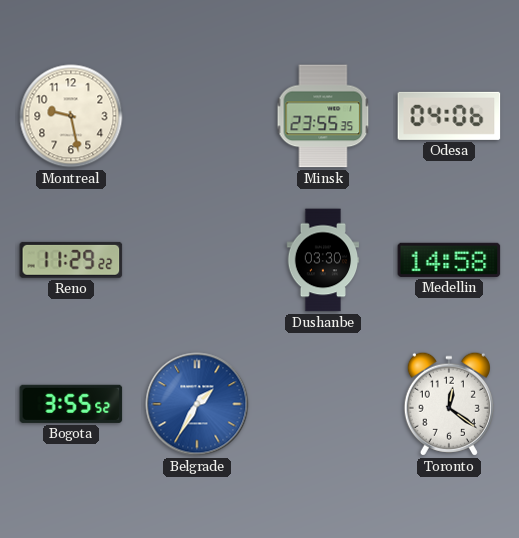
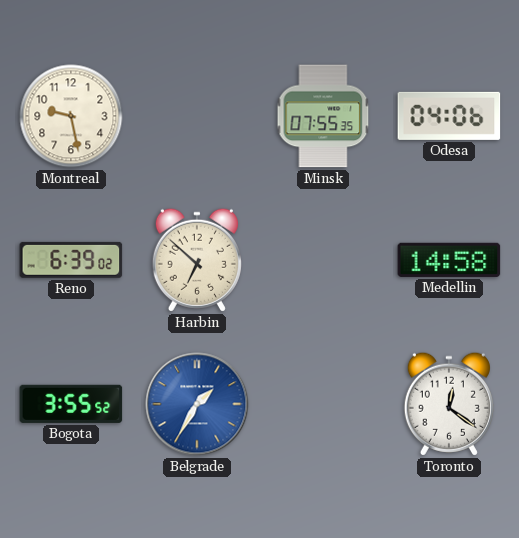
Minsk: 23:55 -> 07:55 (323, 116)
Reno: 11:29 -> 6:39 (71, 260)
Harbin: none -> 6:52 (197, 260)
Dushanbe: 03:30 -> none (323, 260)
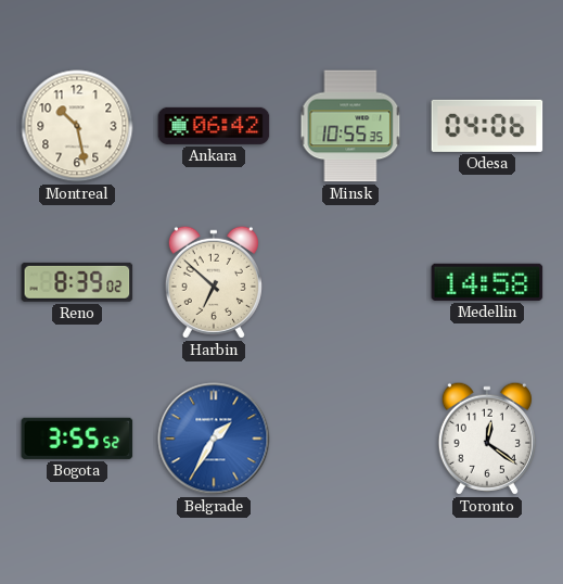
Montreal: 9:28 -> 10:28 (77, 126)
Ankara: none -> 06:42 (214, 126)
Minsk: 07:55 -> 10:55 (350, 126)
Reno: 6:39 -> 8:39 (77, 282)
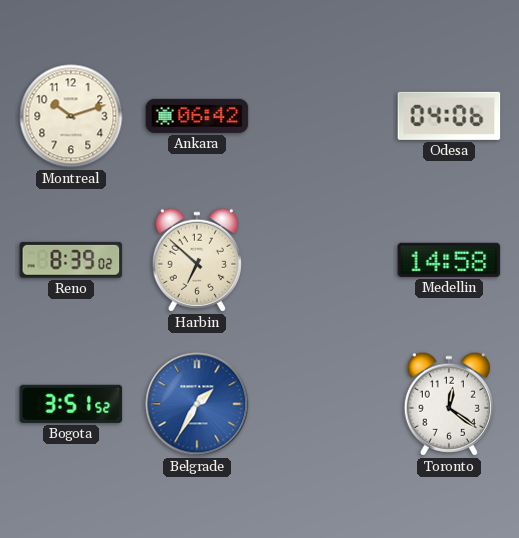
Montreal: 10:28 -> 10:12 (71, 116)
Minsk: 10:55 -> none (350, 126)
Bogota: 3:55 -> 3:51 (71, 404)
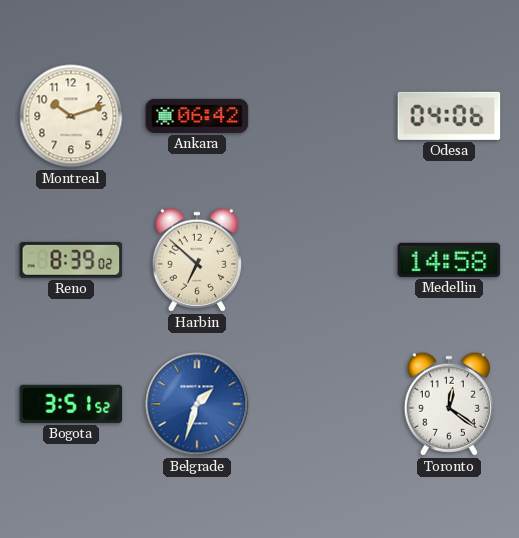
Belgrade: 1:35 -> 1:33 (197, 404)
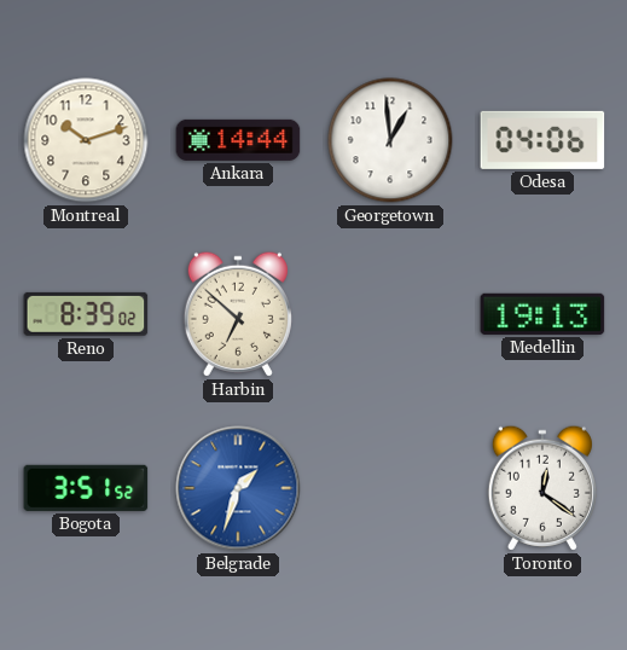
Ankara: 06:42 -> 14:44 (238, 140)
Georgetown: none -> 12:59 (390, 140)
Medellin: 14:58 -> 19:13 (542, 314)
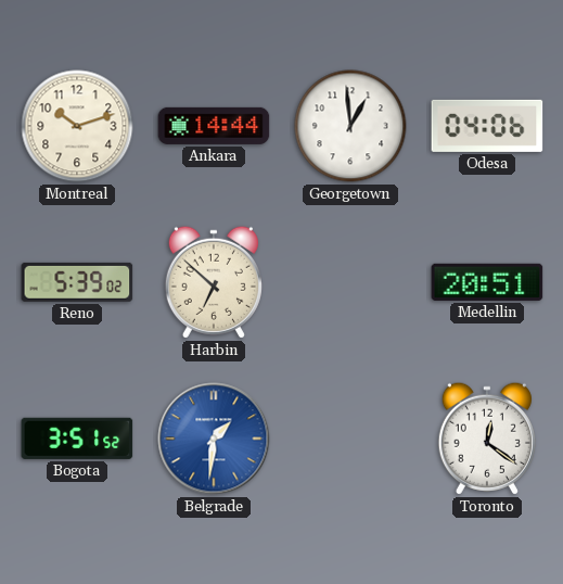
Reno: 8:39 -> 5:39 (77, 282)
Medellin: 19:13 -> 20:51 (487, 282)
Belgrade: 1:33 -> 1:31 (214, 439)
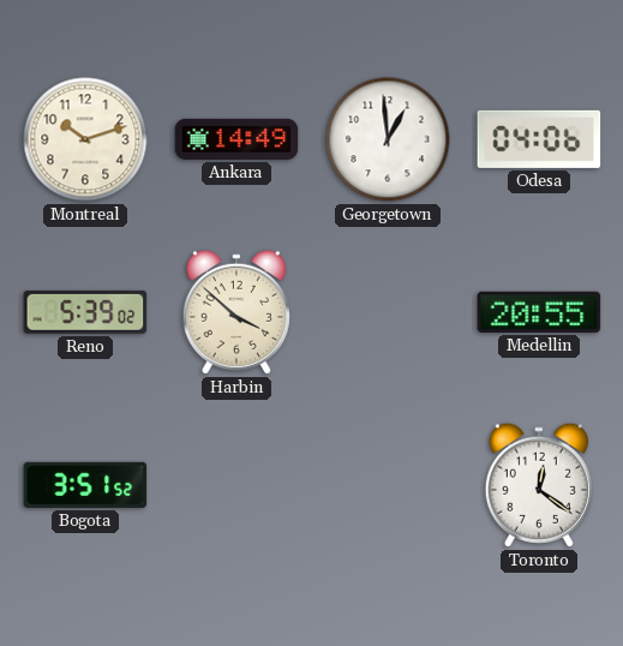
Ankara: 14:44 -> 14:49 (236, 139)
Harbin: 6:52 -> 3:52 (236, 312)
Medellin: 20:51 -> 20:55 (539, 312)
Belgrade: 1:31 -> none (214, 439)
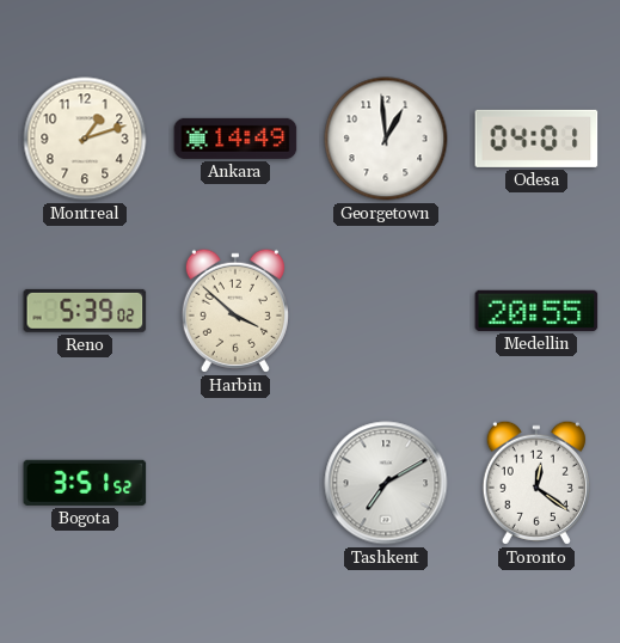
Montreal: 10:12 -> 1:12 (85, 139)
Odesa: 04:06 -> 04:01 (536, 139)
Tashkent: none -> 7:10 (386, 483)
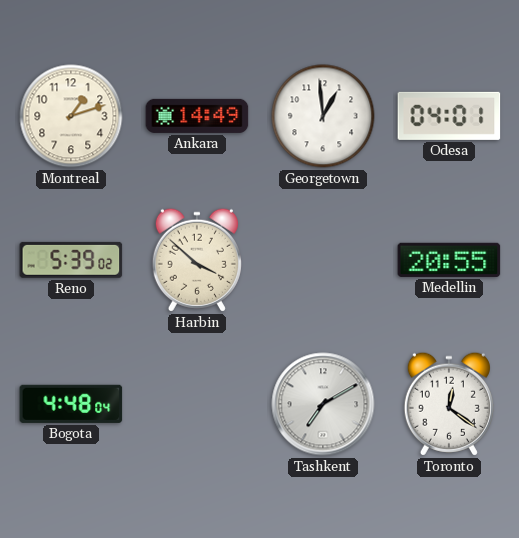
Bogota: 3:51 -> 4:48 (71, 404)
